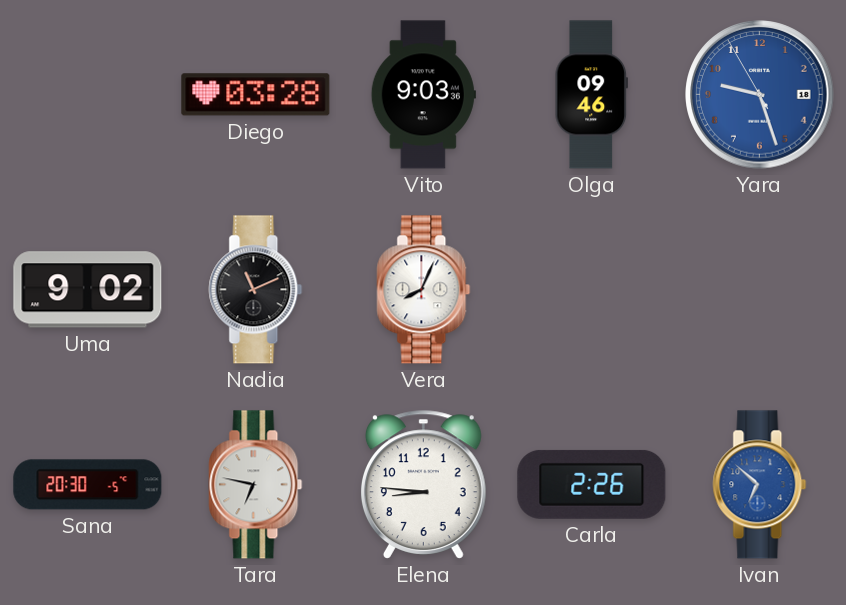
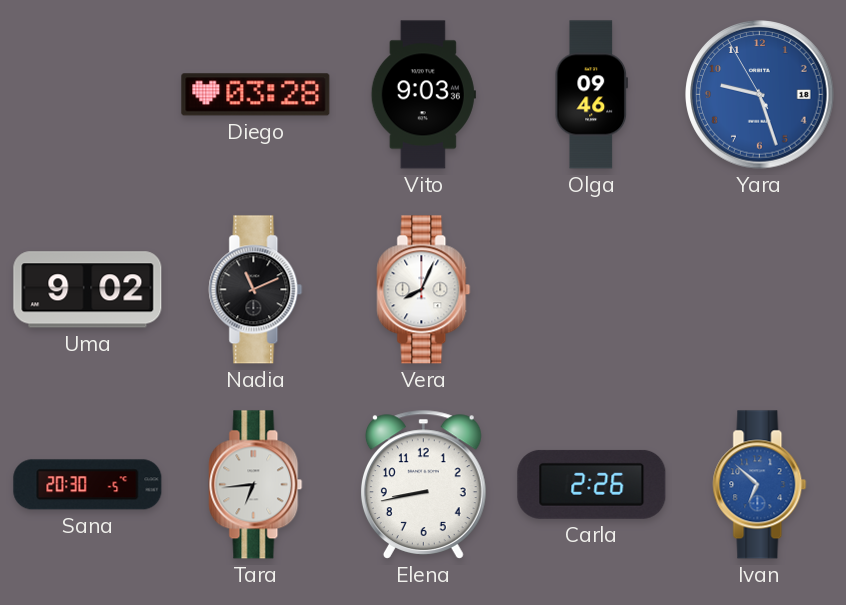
Tara: 6:47 -> 6:44 (256, 485)
Elena: 8:46 -> 8:43 (423, 484)
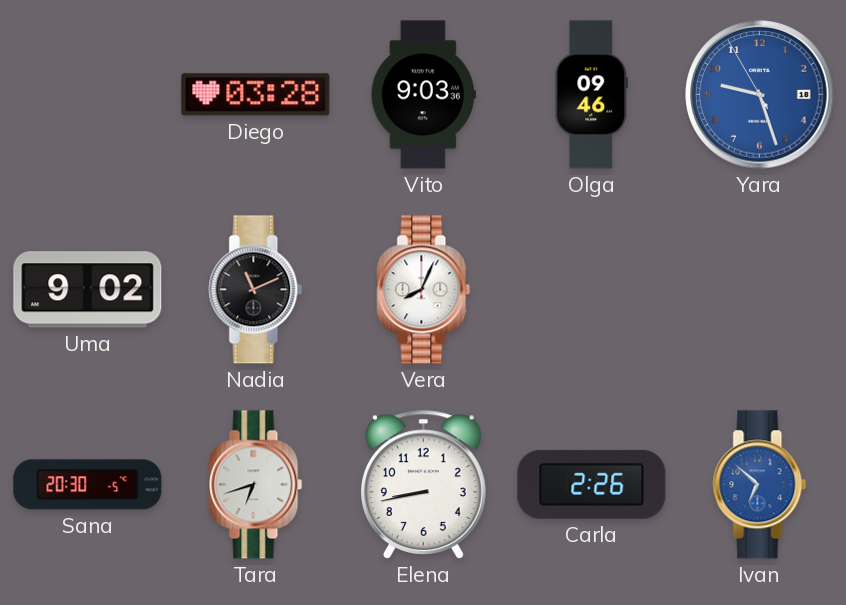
Tara: 6:44 -> 6:42 (256, 485)
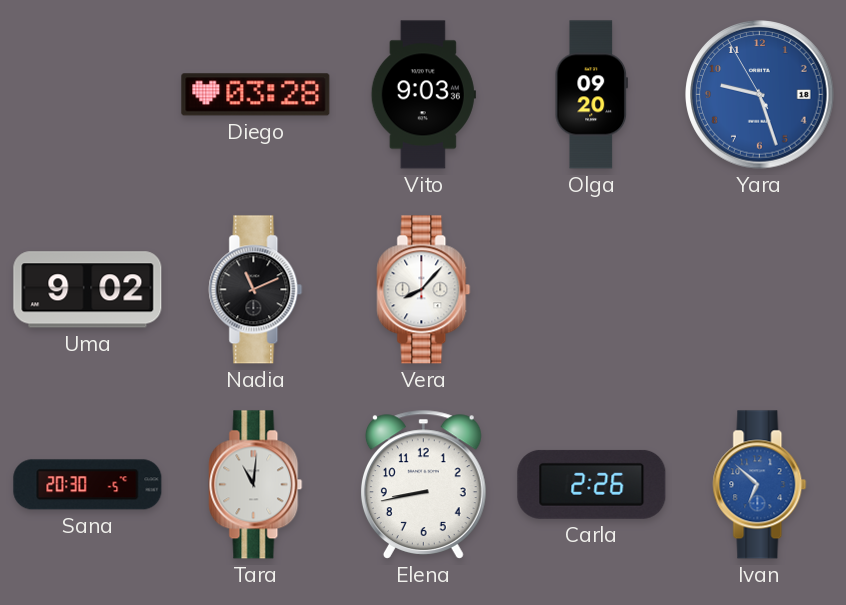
Olga: 09:46 -> 09:20 (591, 95)
Vera: 8:04 -> 8:07 (424, 290)
Tara: 6:42 -> 11:01 (256, 485)
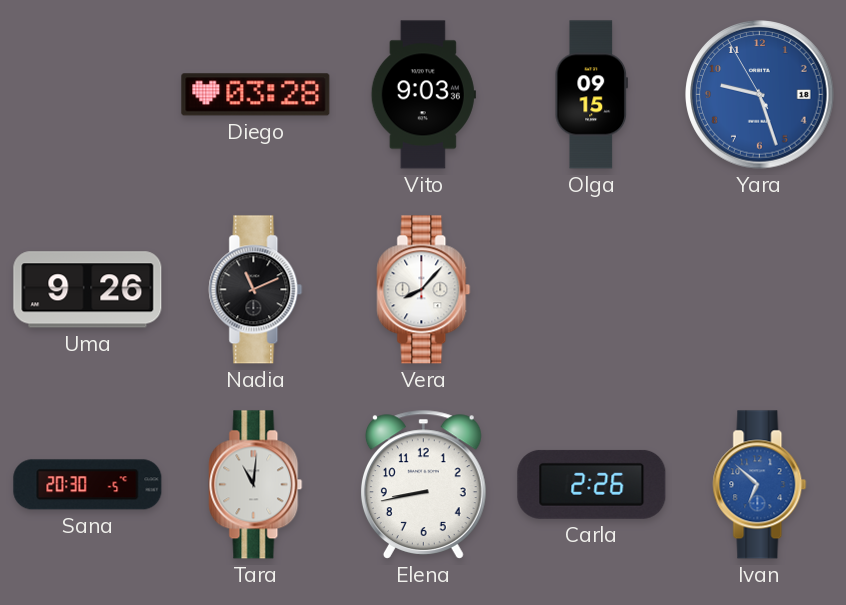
Olga: 09:20 -> 09:15 (591, 95)
Uma: 9:02 -> 9:26 (88, 290)
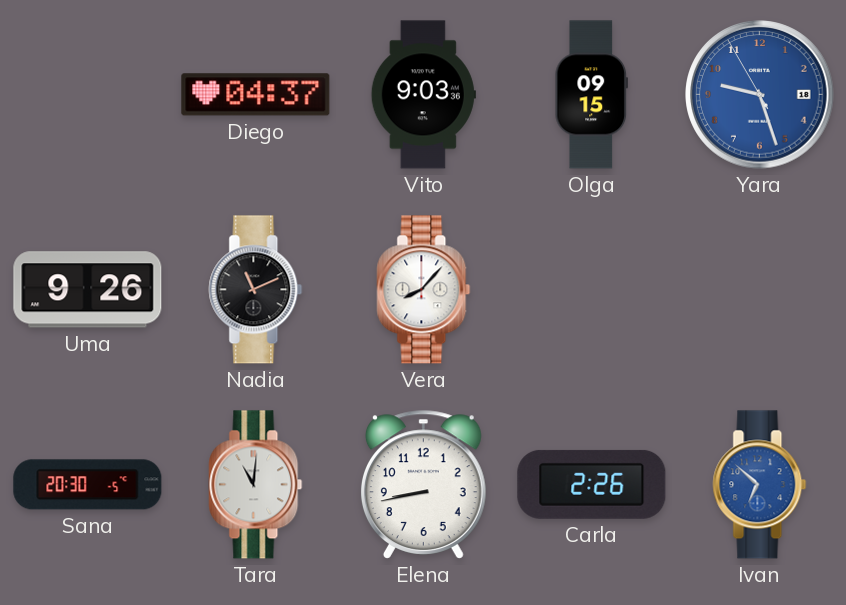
Diego: 03:28 -> 04:37 (256, 95)
